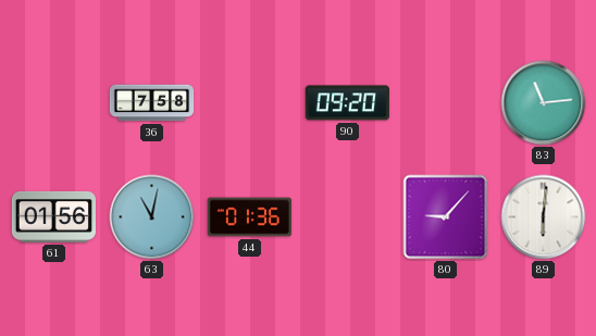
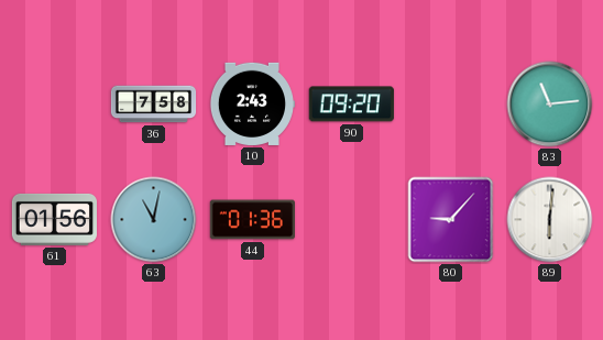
10: none -> 2:43 (251, 103)
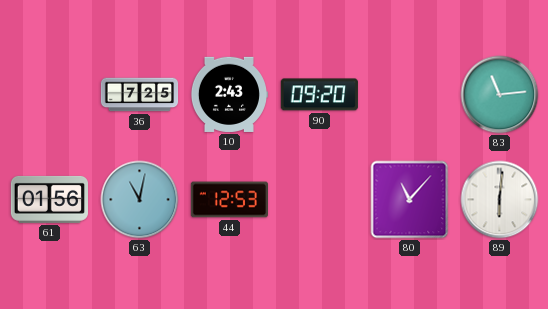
36: 7:58 -> 7:25 (140, 95)
44: 01:36 -> 12:53 (229, 200)
80: 9:07 -> 11:07 (410, 200)
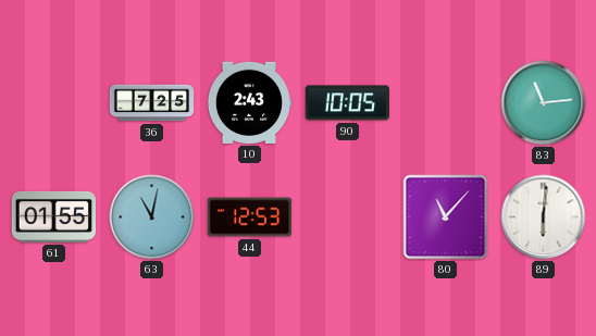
90: 09:20 -> 10:05 (347, 103)
61: 01:56 -> 01:55 (53, 216)
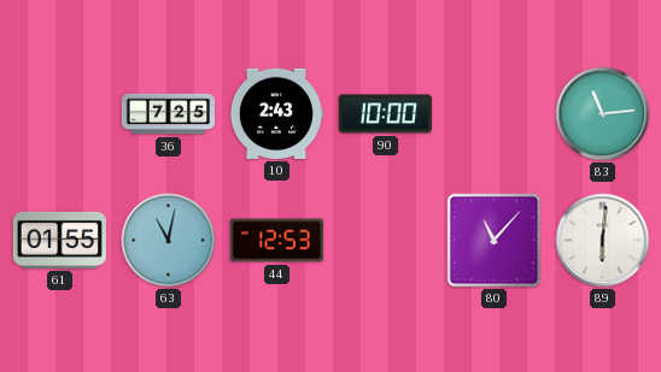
90: 10:05 -> 10:00 (385, 114)
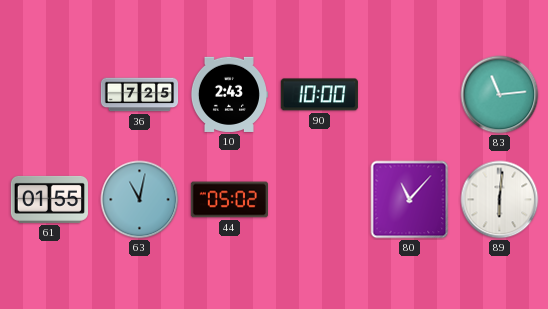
44: 12:53 -> 05:02 (229, 200)
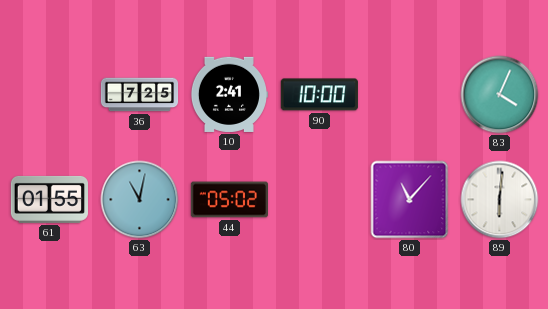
10: 2:43 -> 2:41 (228, 94)
83: 11:14 -> 4:04 (500, 95)
